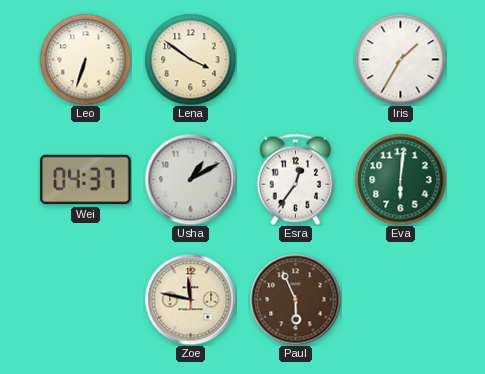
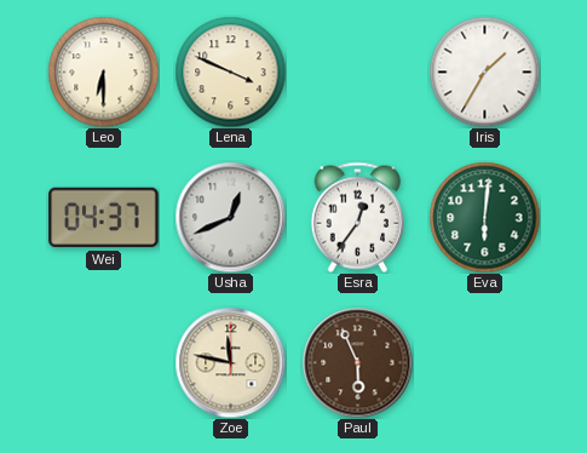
Leo: 6:33 -> 6:30 (103, 71)
Lena: 3:51 -> 3:49 (230, 71)
Usha: 1:10 -> 12:41 (230, 217)
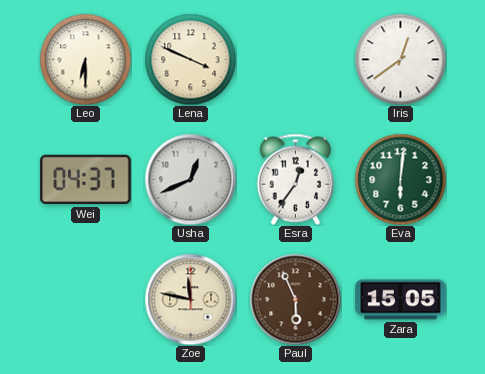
Iris: 1:35 -> 12:39 (400, 59)
Zara: none -> 15:05 (401, 300)
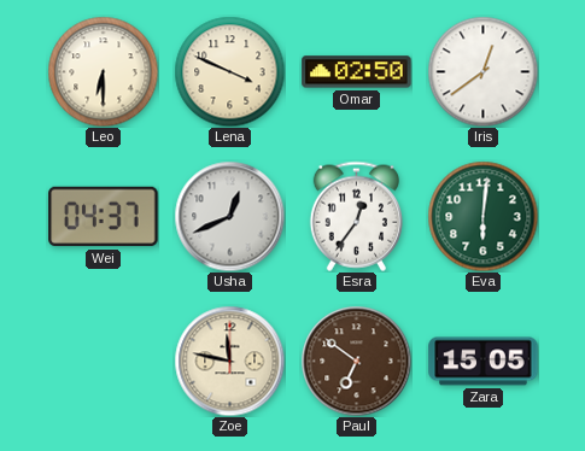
Omar: none -> 02:50 (357, 72)
Paul: 5:56 -> 6:51 (356, 361)
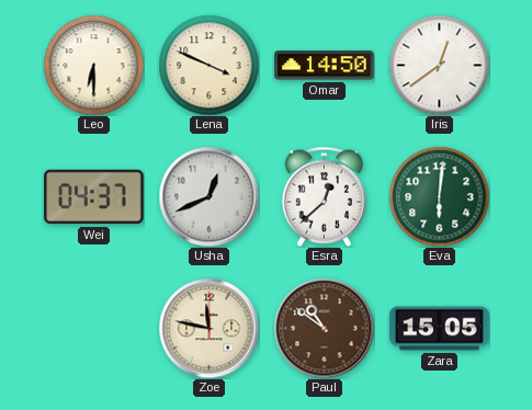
Omar: 02:50 -> 14:50 (325, 66)
Esra: 12:36 -> 12:38 (324, 196)
Paul: 6:51 -> 10:51 (324, 328)
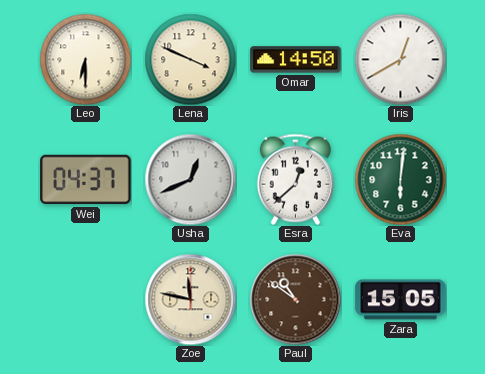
Iris: 12:39 -> 12:40 (400, 59)
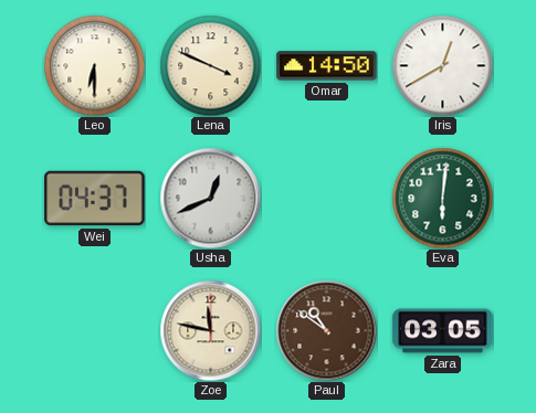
Esra: 12:38 -> none (295, 179)
Zara: 15:05 -> 03:05 (443, 331)
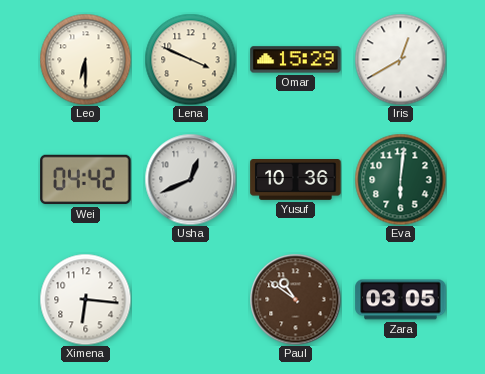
Omar: 14:50 -> 15:29 (296, 60)
Wei: 04:37 -> 04:42 (86, 180)
Yusuf: none -> 10:36 (296, 180)
Ximena: none -> 6:16 (85, 299)
Zoe: 11:47 -> none (210, 330)
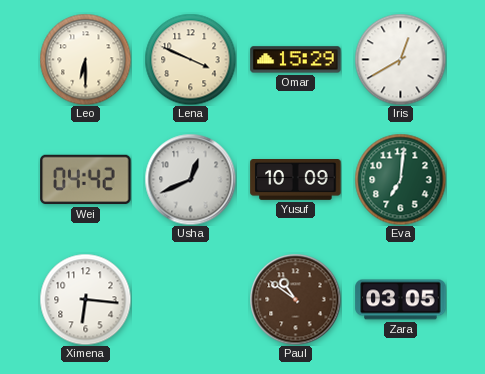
Yusuf: 10:36 -> 10:09 (296, 180)
Eva: 6:01 -> 7:01 (400, 179)
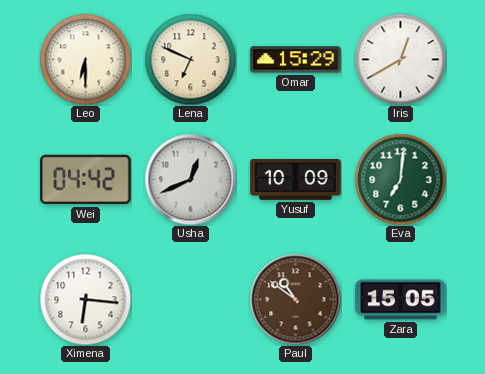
Lena: 3:49 -> 6:49 (190, 59)
Zara: 03:05 -> 15:05 (401, 300)
